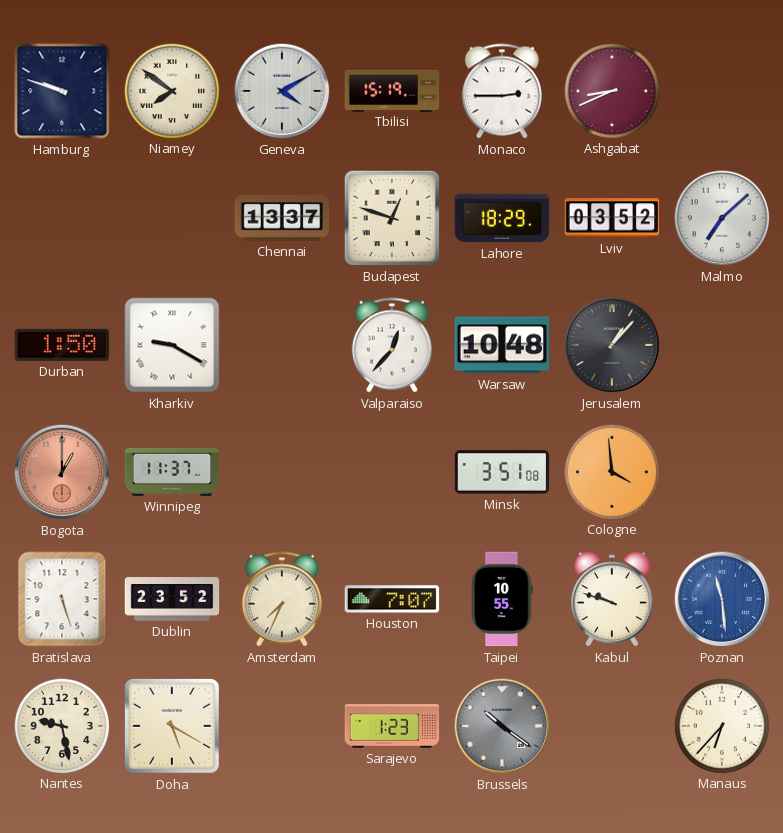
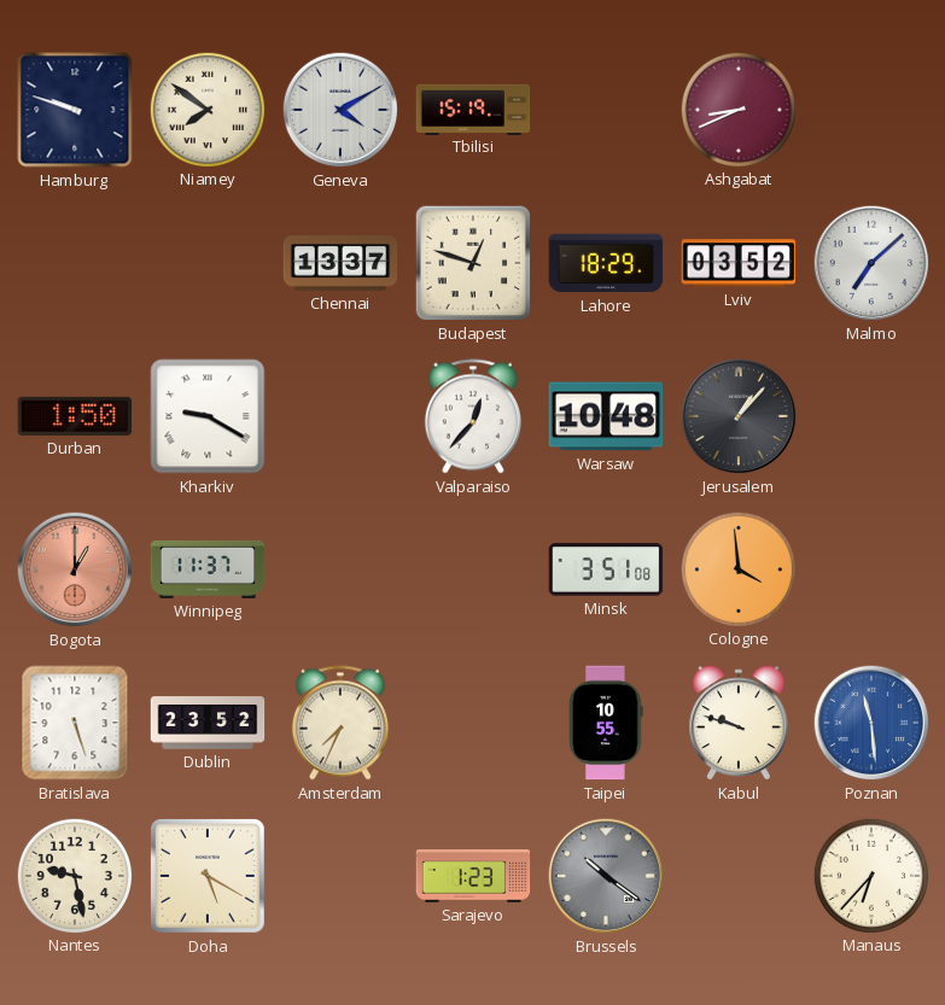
Monaco: 2:45 -> none (502, 91)
Houston: 7:07 -> none (392, 599)
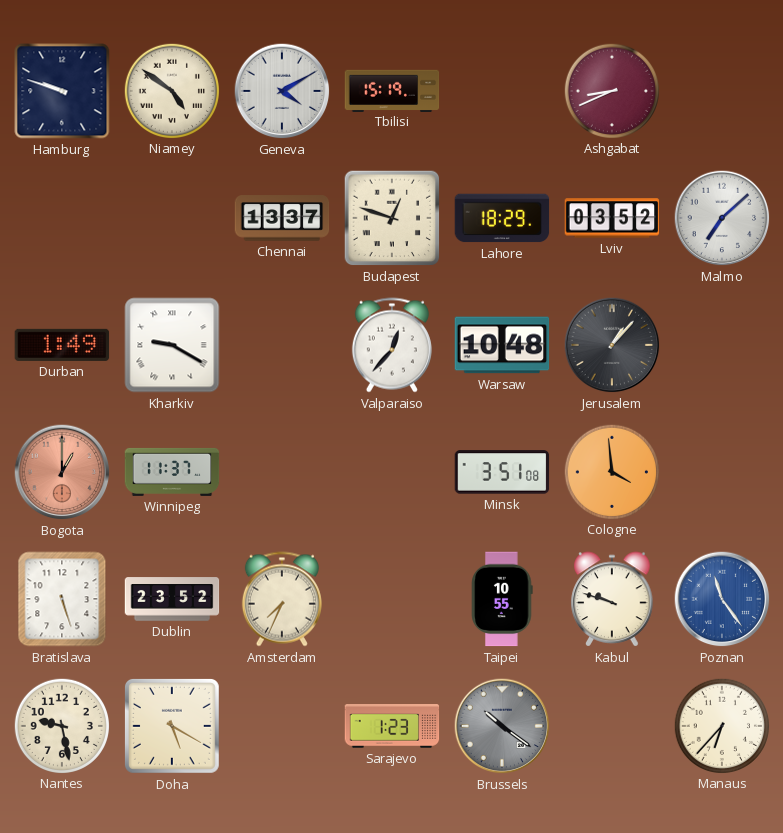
Niamey: 7:51 -> 4:51 (171, 90)
Durban: 1:50 -> 1:49 (62, 345)
Poznan: 11:29 -> 11:24 (722, 599)
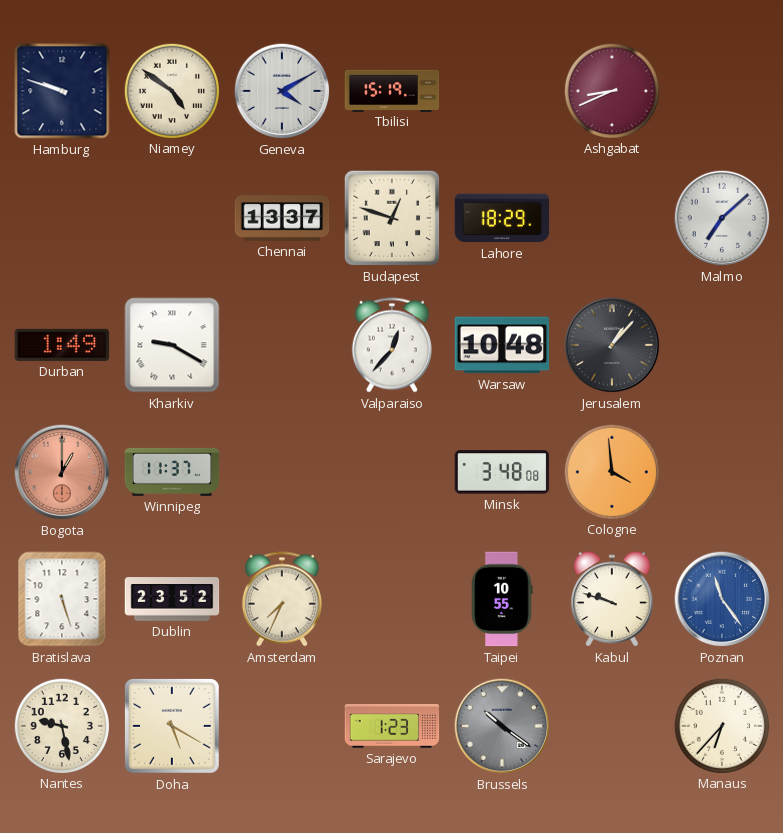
Lviv: 03:52 -> none (612, 218)
Minsk: 3:51 -> 3:48 (502, 472)
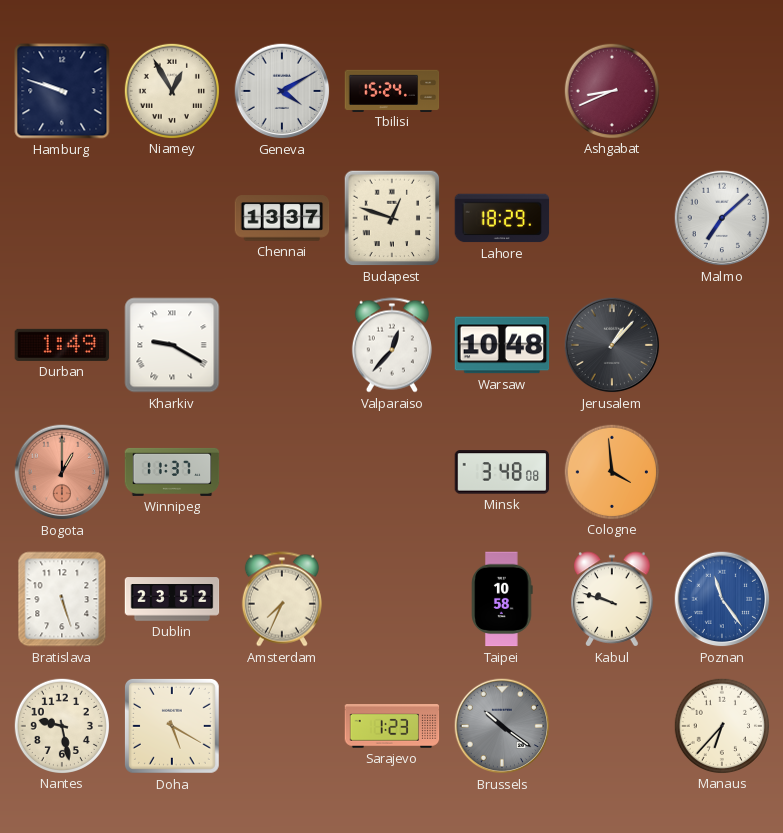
Niamey: 4:51 -> 12:55 (171, 90)
Tbilisi: 15:19 -> 15:24 (392, 90)
Taipei: 10:55 -> 10:58 (502, 599)
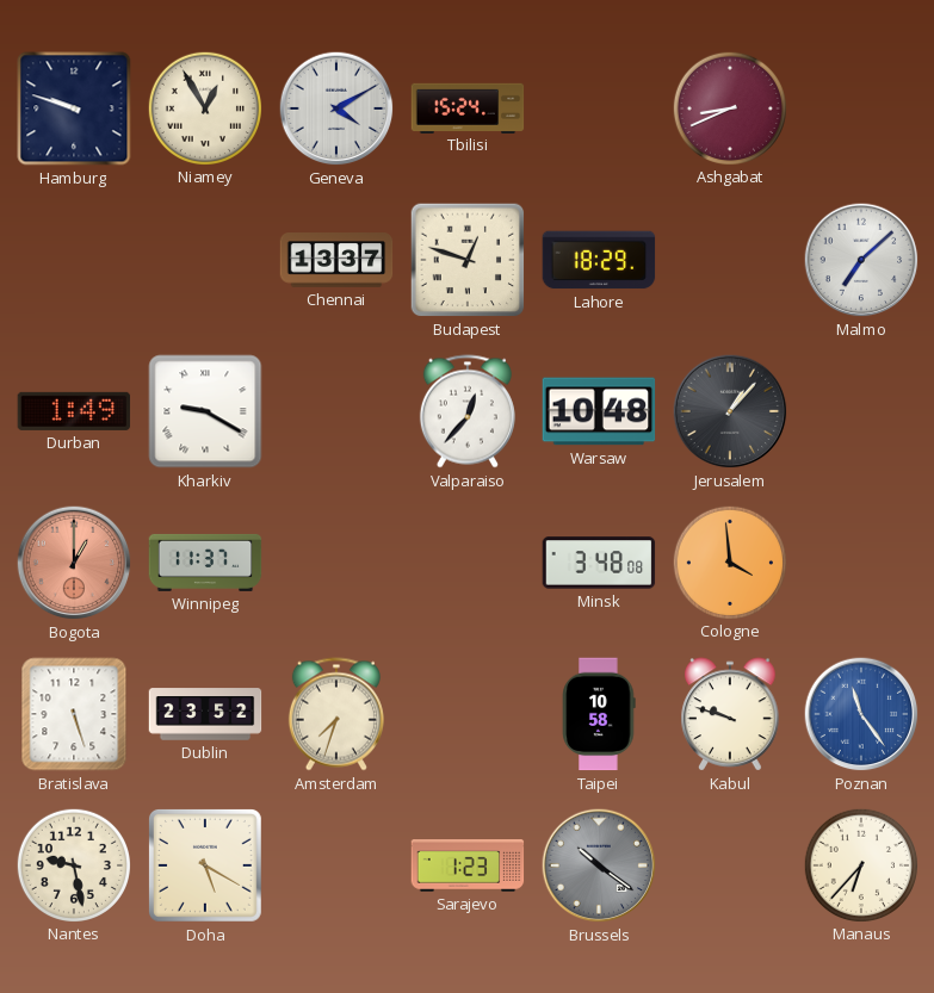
Amsterdam: 7:34 -> 7:33 (336, 714)
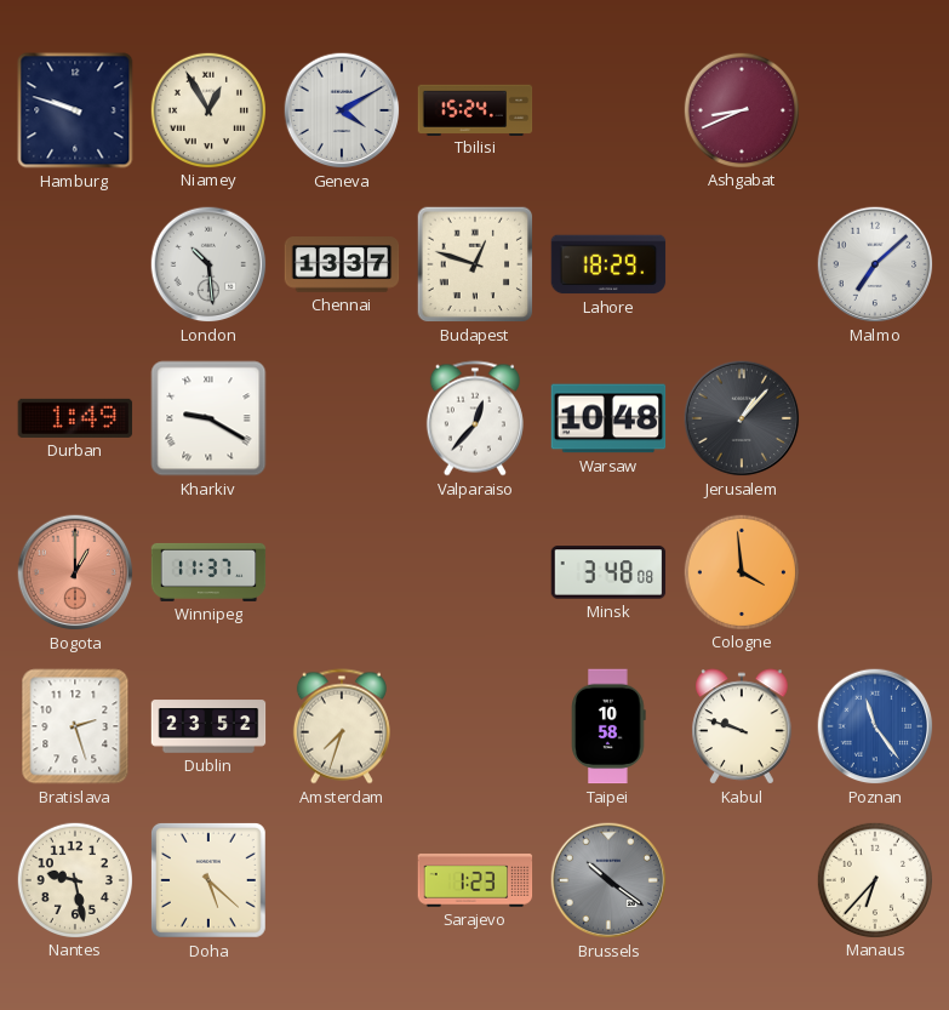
London: none -> 10:29 (208, 264)
Bratislava: 5:27 -> 2:27 (75, 726)
Doha: 5:20 -> 5:22 (208, 880)
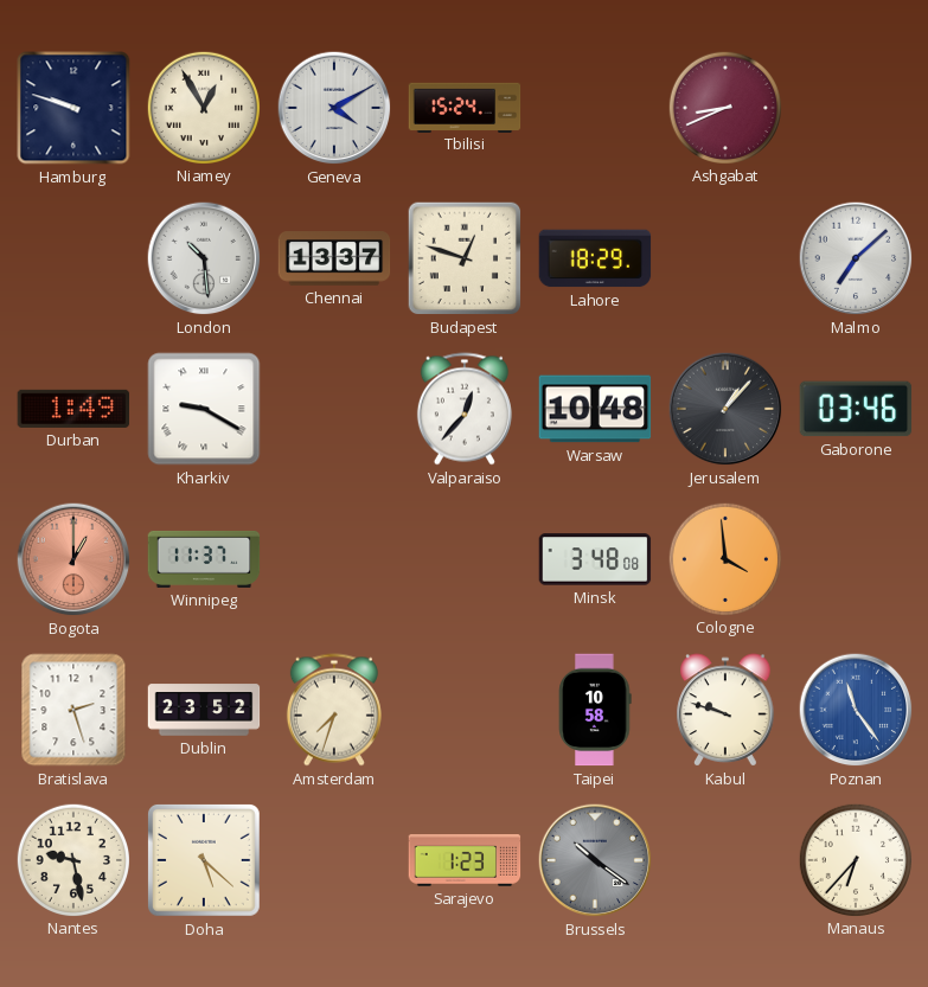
Gaborone: none -> 03:46 (856, 409)
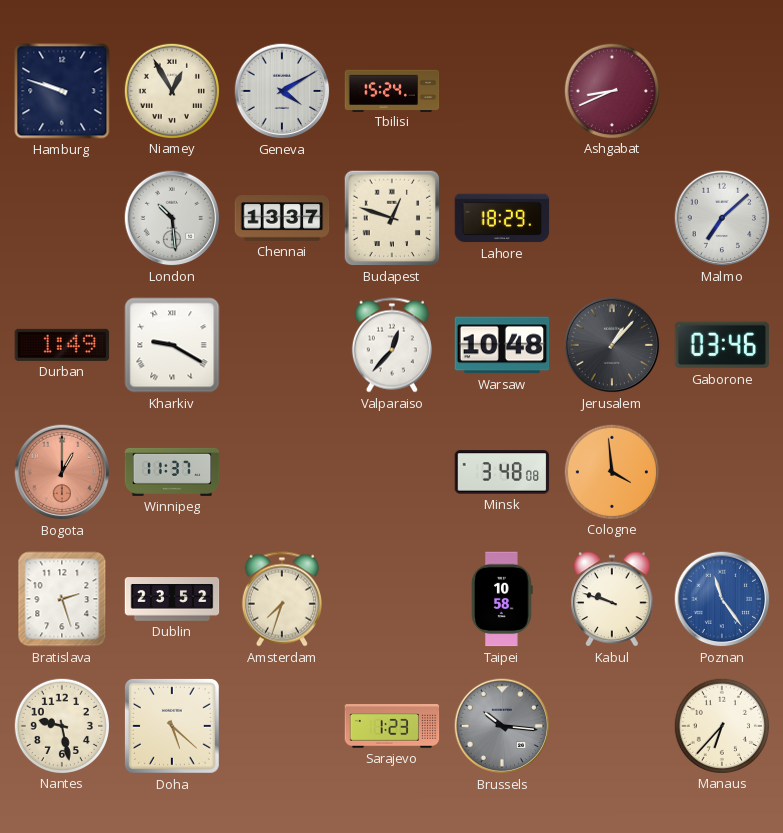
Brussels: 10:21 -> 10:16 (502, 726)
